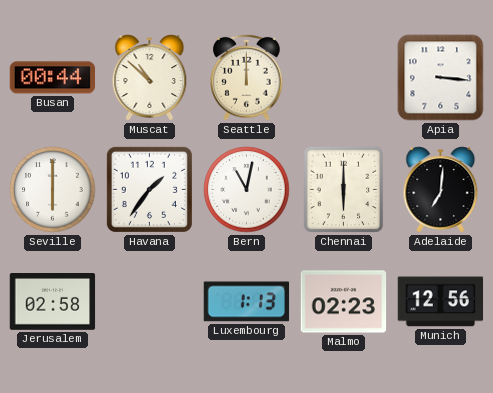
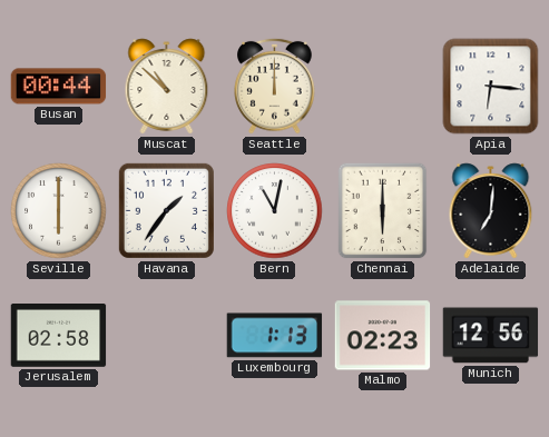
Apia: 3:16 -> 6:16 (491, 87)
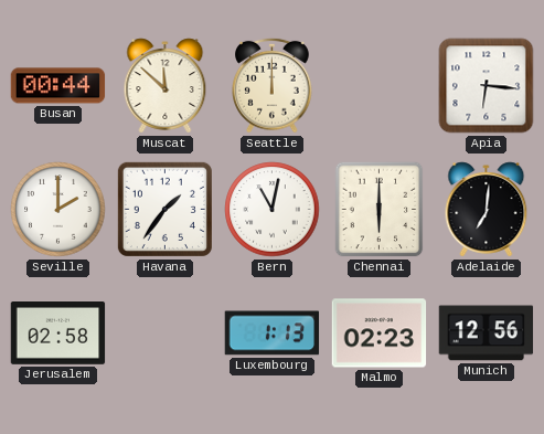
Muscat: 10:52 -> 11:52 (166, 86)
Seville: 6:00 -> 2:00 (58, 210)
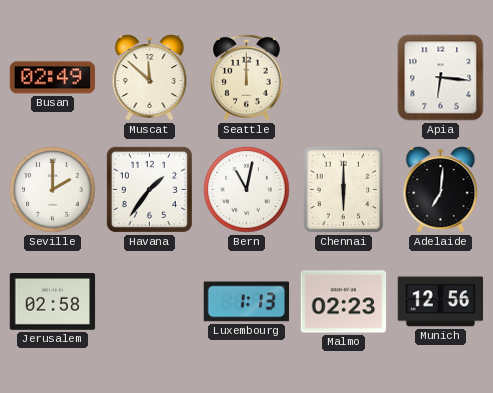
Busan: 00:44 -> 02:49 (53, 78)
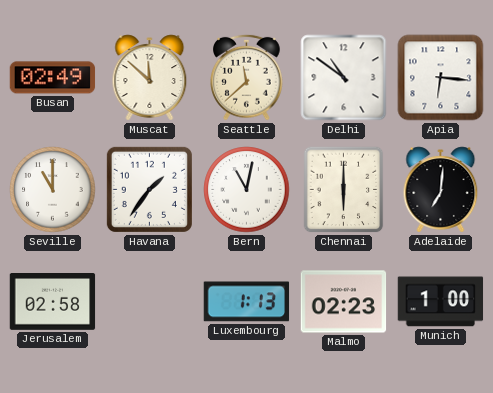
Seattle: 12:00 -> 11:38 (247, 77)
Delhi: none -> 10:51 (344, 78)
Seville: 2:00 -> 11:00 (53, 190)
Munich: 12:56 -> 1:00 (441, 302)
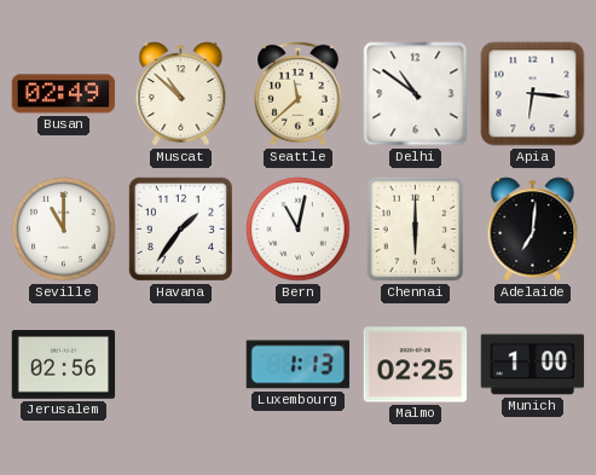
Muscat: 11:52 -> 10:52 (181, 94)
Jerusalem: 02:58 -> 02:56 (64, 365)
Malmo: 02:23 -> 02:25 (416, 365)
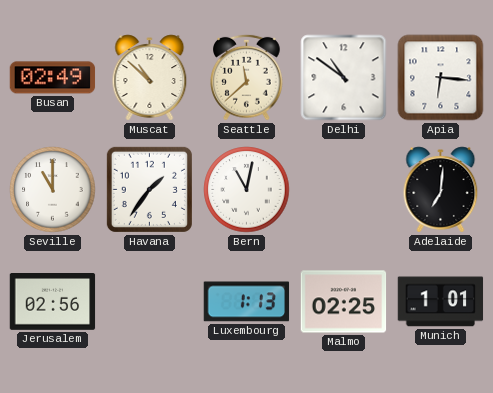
Chennai: 6:00 -> none (416, 230)
Munich: 1:00 -> 1:01 (441, 302)
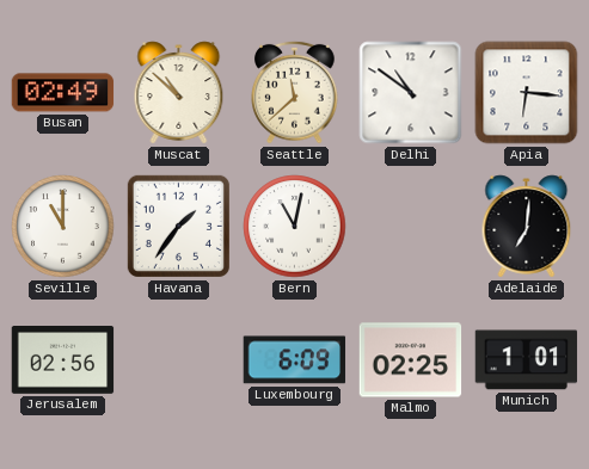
Luxembourg: 1:13 -> 6:09 (295, 360)
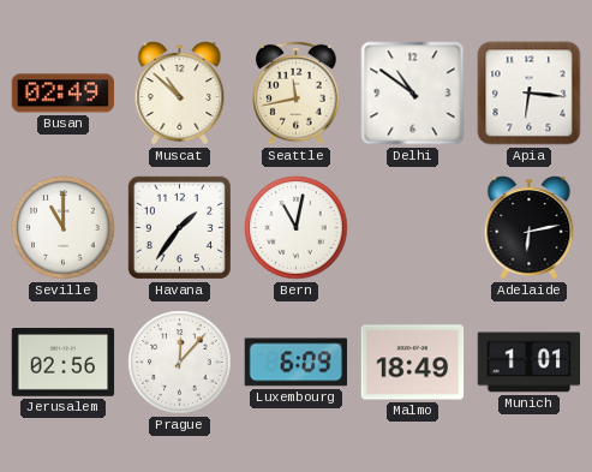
Seattle: 11:38 -> 11:43 (297, 92)
Adelaide: 7:01 -> 6:13 (530, 228)
Prague: none -> 12:07 (180, 363)
Malmo: 02:25 -> 18:49 (413, 363)
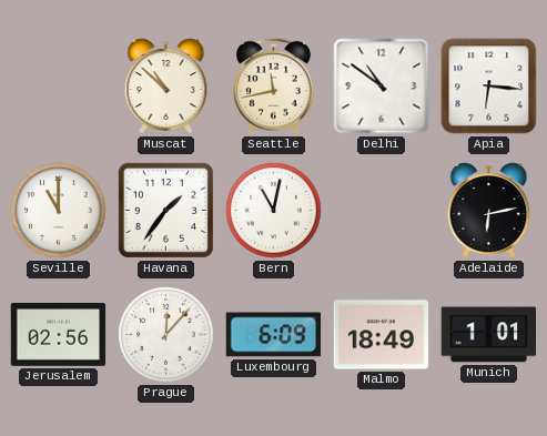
Busan: 02:49 -> none (64, 94)
